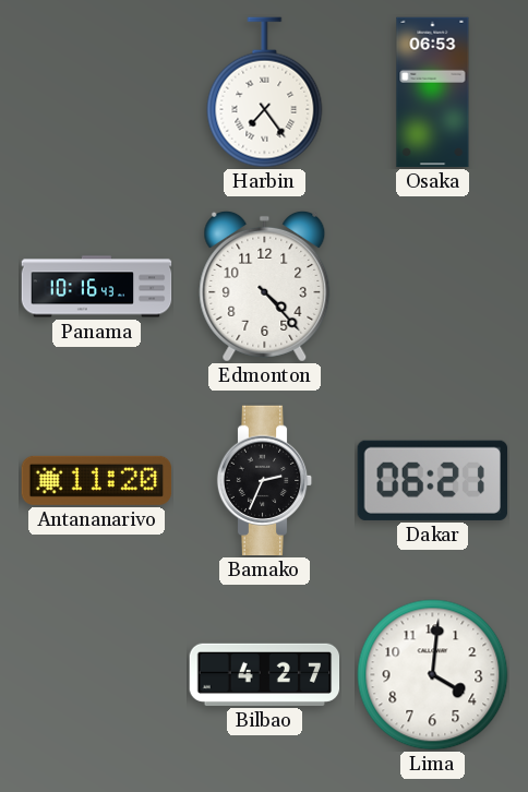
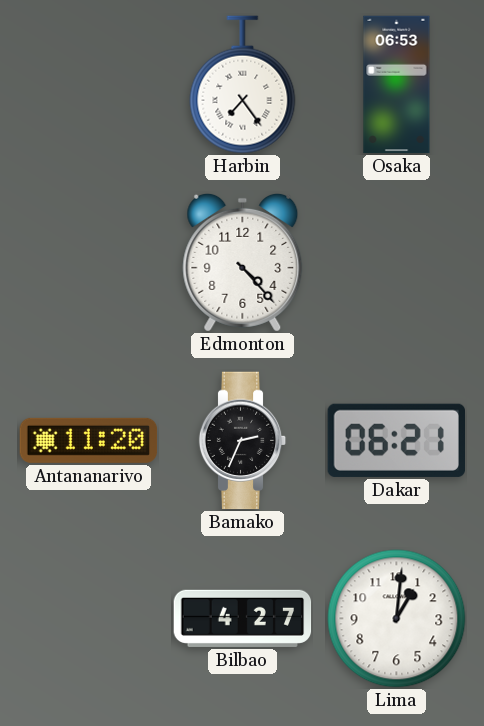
Panama: 10:16 -> none (97, 287)
Lima: 4:01 -> 1:01 (397, 619)
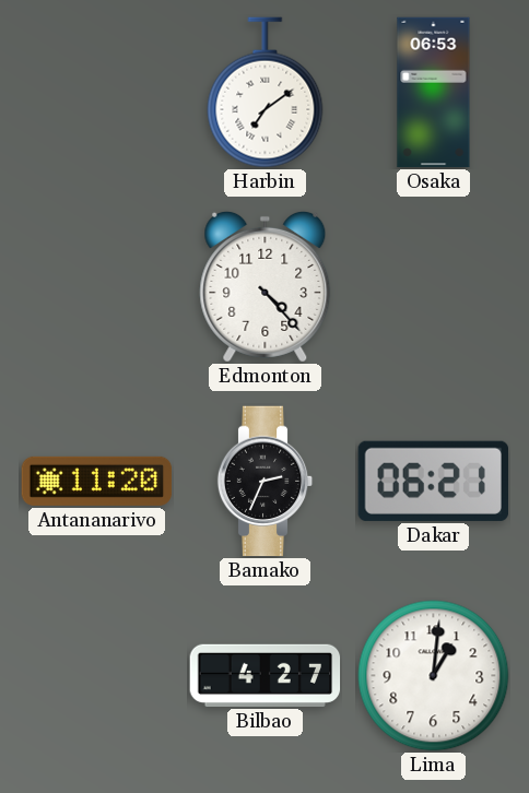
Harbin: 7:24 -> 7:09 (266, 93)
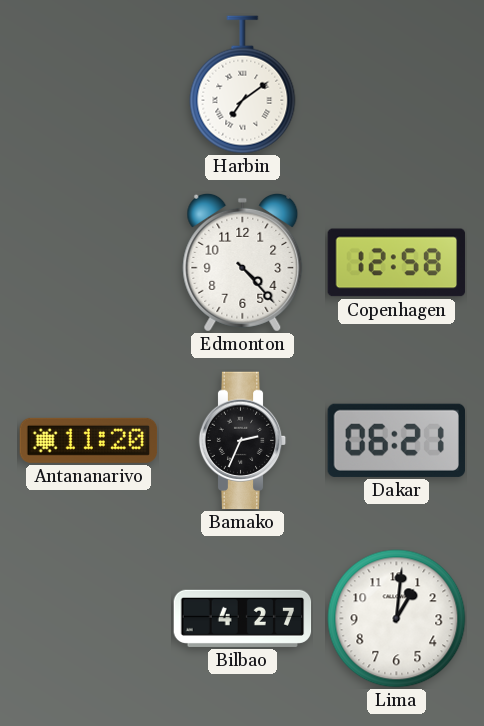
Osaka: 06:53 -> none (434, 93)
Copenhagen: none -> 12:58 (397, 263)
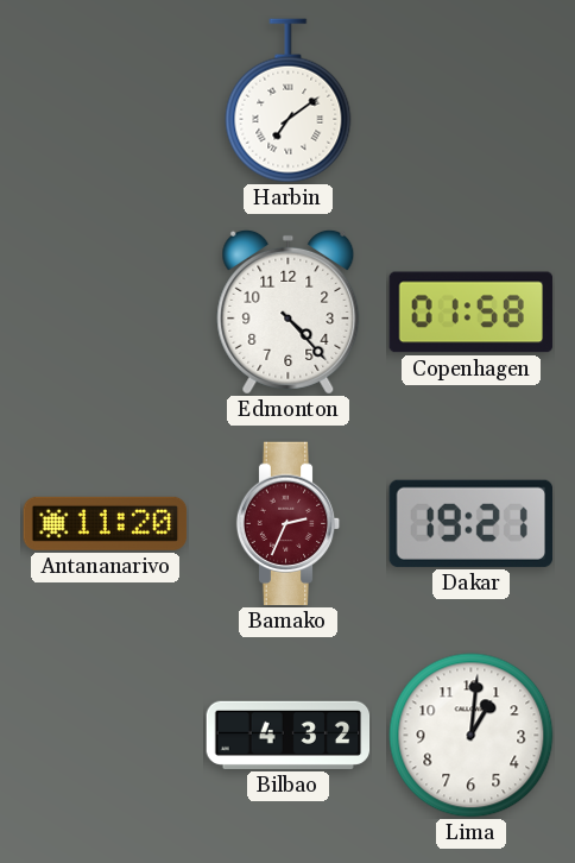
Copenhagen: 12:58 -> 01:58 (472, 313)
Bamako dial: black -> burgundy (289, 524)
Dakar: 06:21 -> 19:21 (470, 523)
Bilbao: 4:27 -> 4:32 (289, 735)
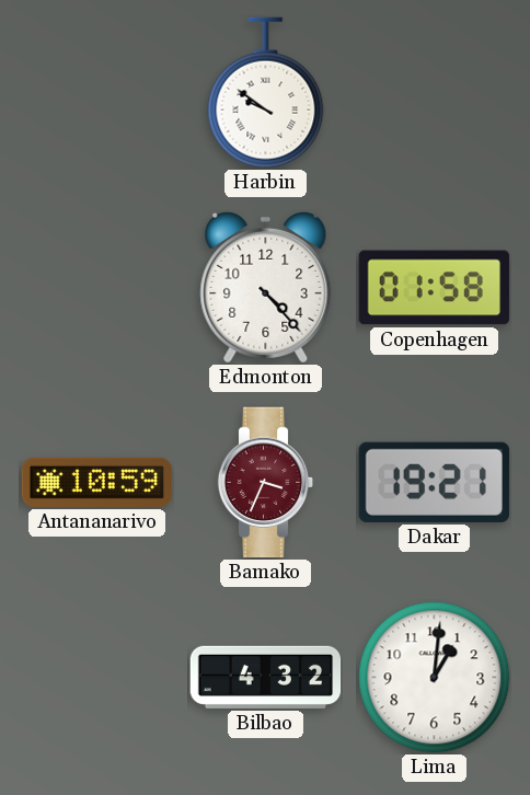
Harbin: 7:09 -> 9:51 (266, 93)
Antananarivo: 11:20 -> 10:59 (97, 482)
Bamako: 2:34 -> 3:34 (266, 483)
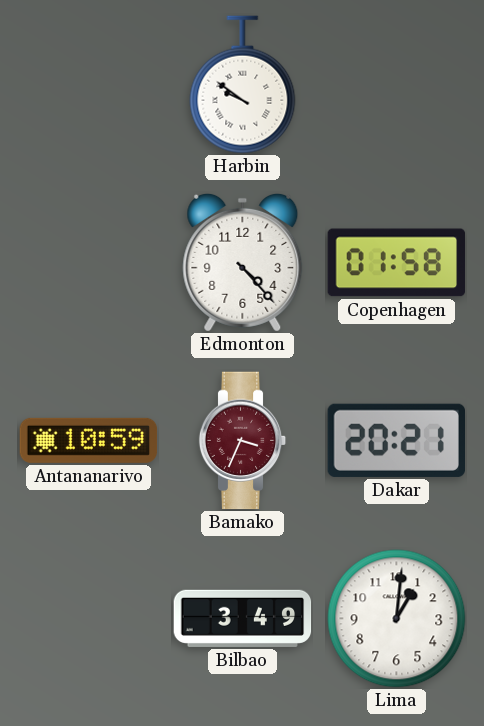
Dakar: 19:21 -> 20:21 (396, 440)
Bilbao: 4:32 -> 3:49 (243, 618)
